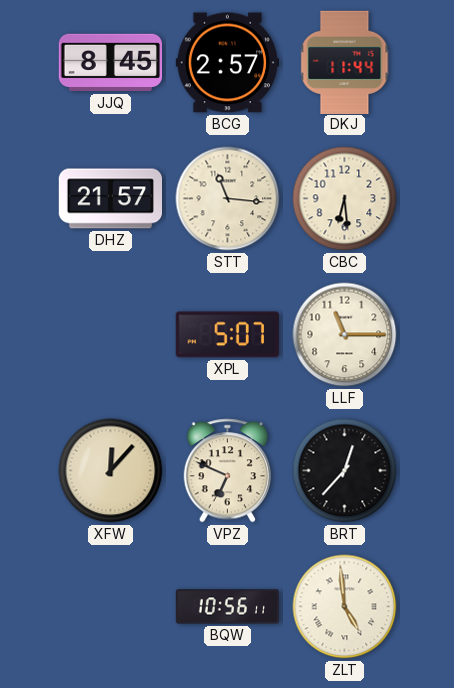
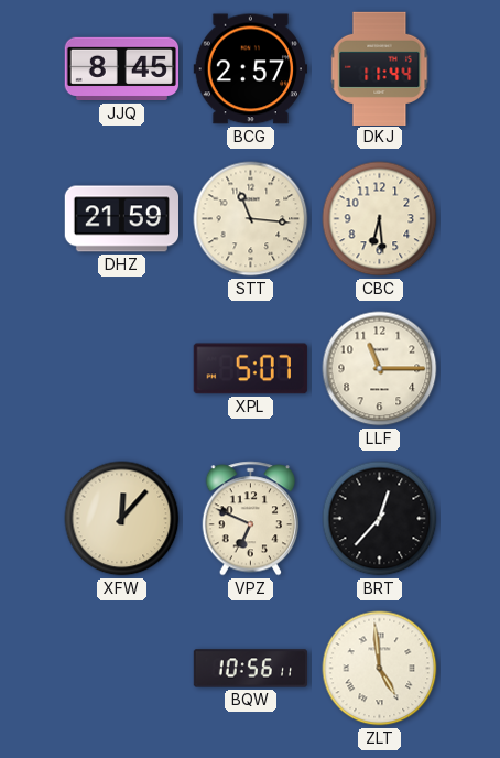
DHZ: 21:57 -> 21:59 (121, 219)
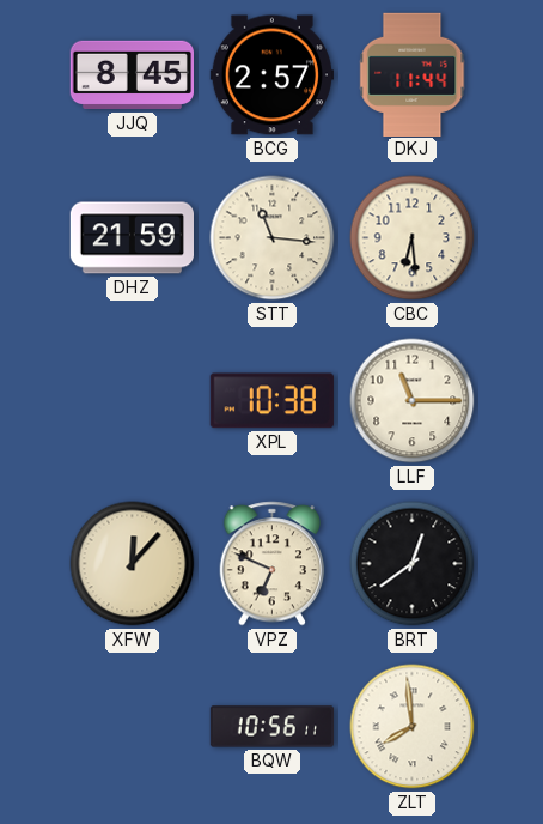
XPL: 5:07 -> 10:38 (271, 401)
BRT: 12:37 -> 12:39 (413, 564)
ZLT: 4:59 -> 7:59 (413, 727)
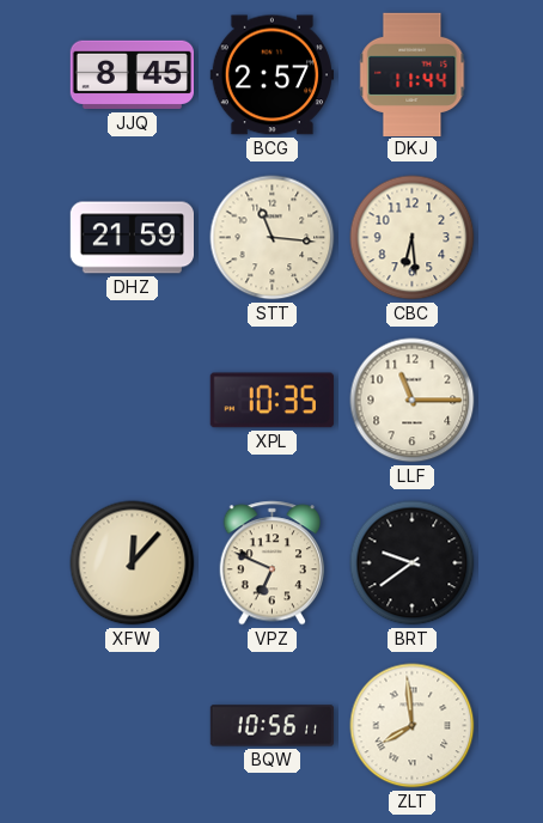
XPL: 10:38 -> 10:35 (271, 401)
BRT: 12:39 -> 9:39 (413, 563)
